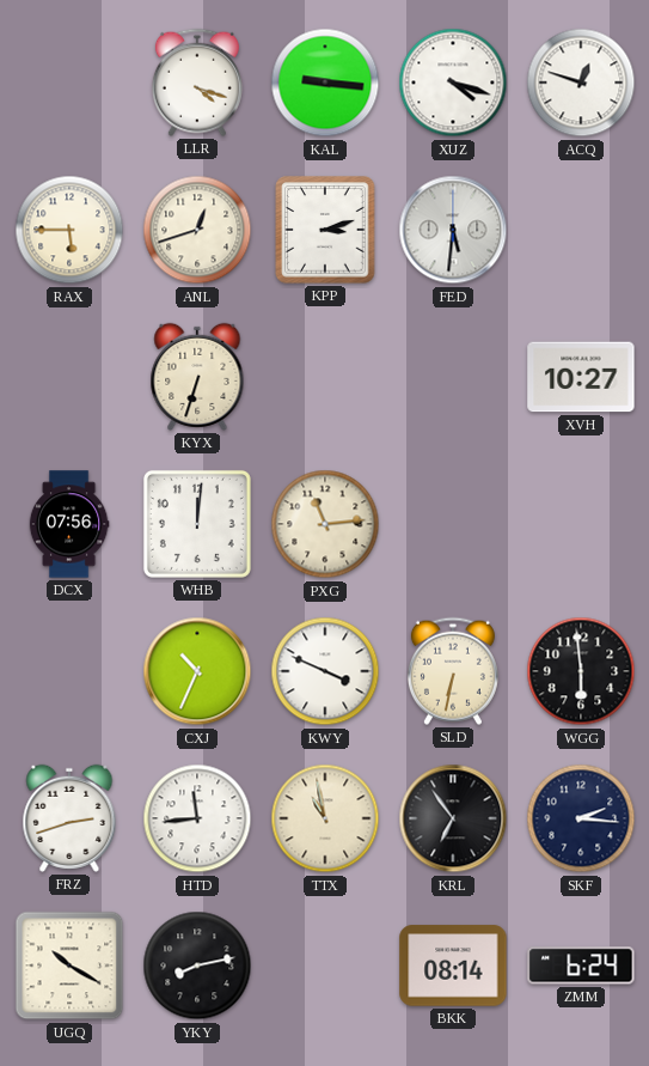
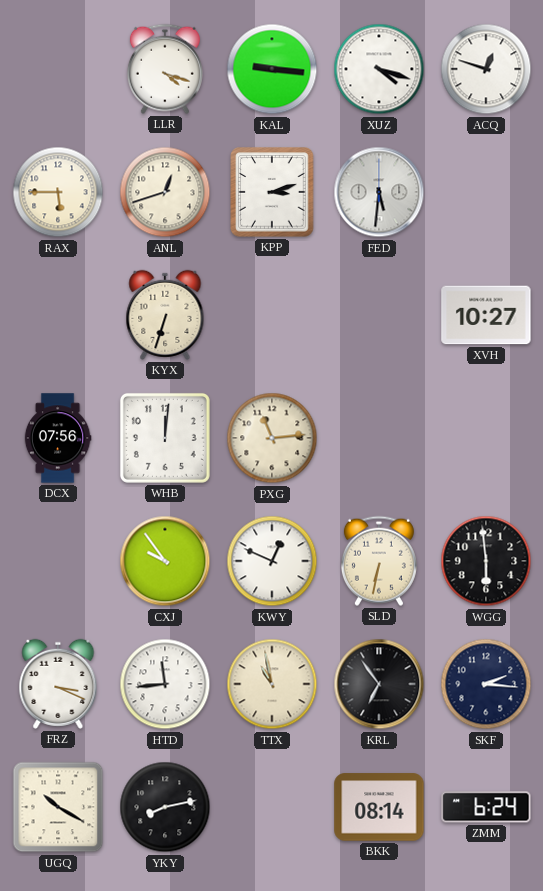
CXJ: 10:34 -> 9:54 (165, 561)
KWY: 3:49 -> 12:49 (272, 561)
FRZ: 2:42 -> 3:19 (58, 684)
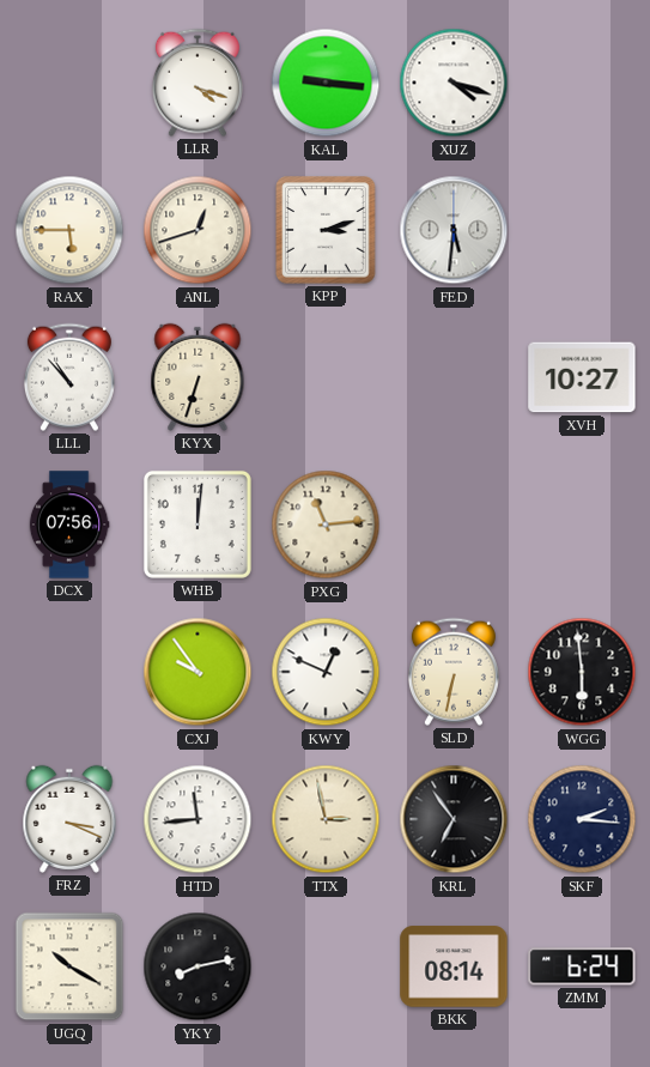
ACQ: 12:48 -> none (486, 69)
LLL: none -> 10:53 (69, 377)
TTX: 10:58 -> 2:58 (326, 819)
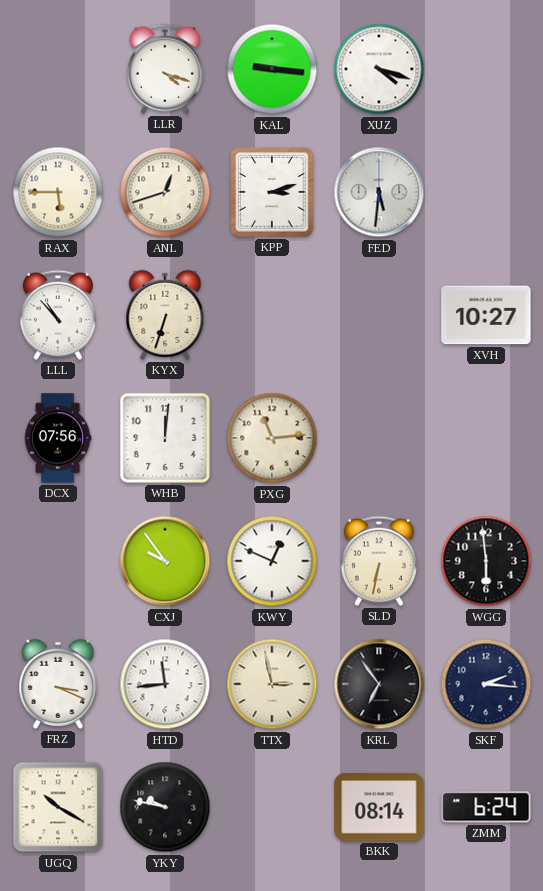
YKY: 8:13 -> 9:47 (165, 807)
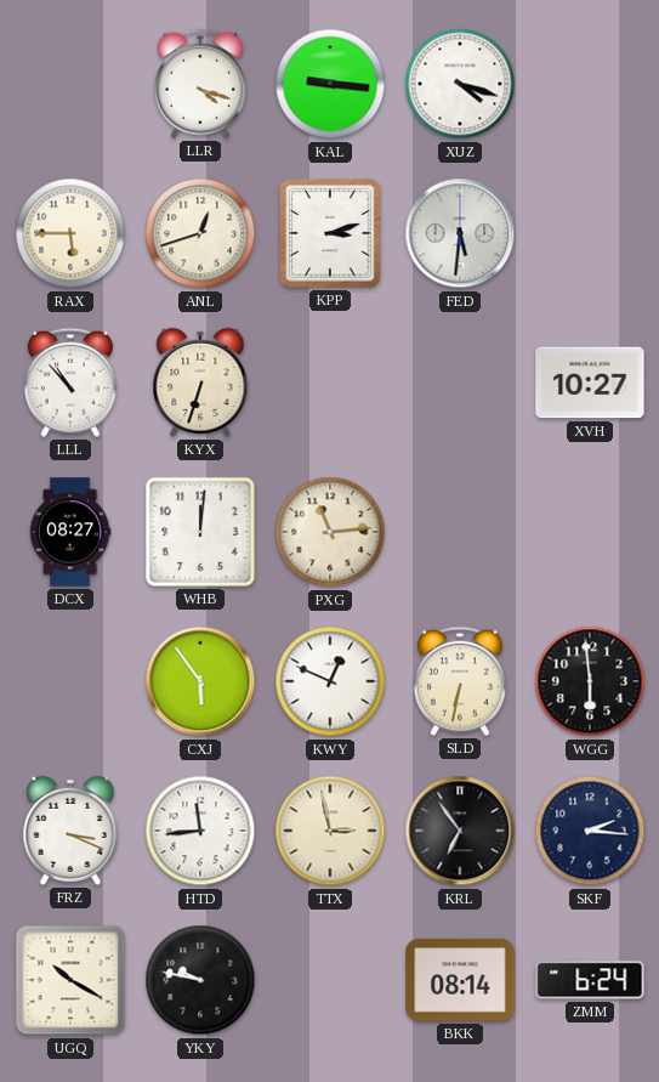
DCX: 07:56 -> 08:27 (70, 532)
CXJ: 9:54 -> 5:54 (200, 681)
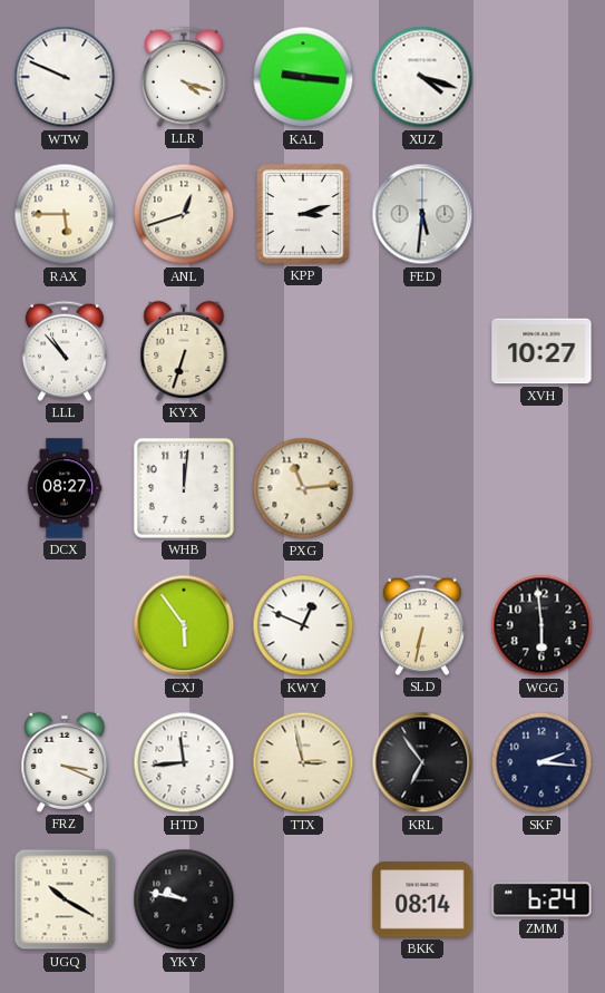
WTW: none -> 9:49 (65, 77)
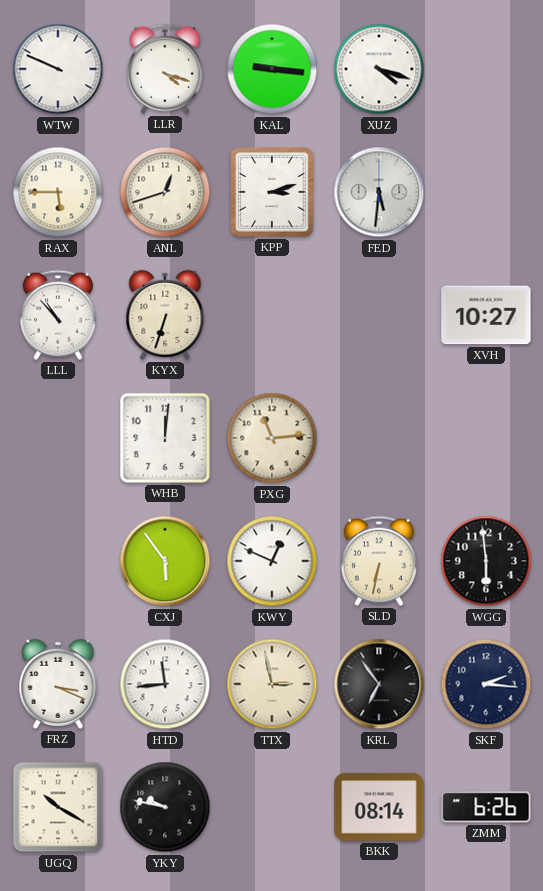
DCX: 08:27 -> none (65, 488)
ZMM: 6:24 -> 6:26 (486, 807)
